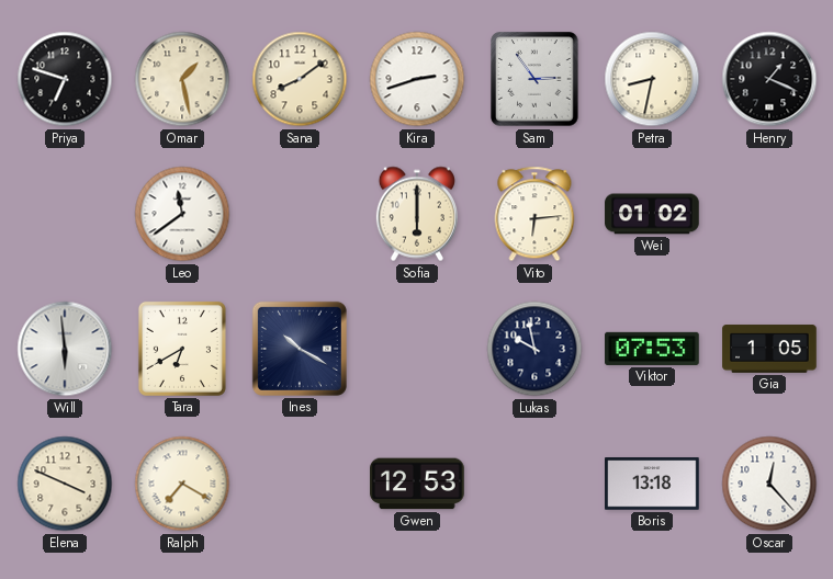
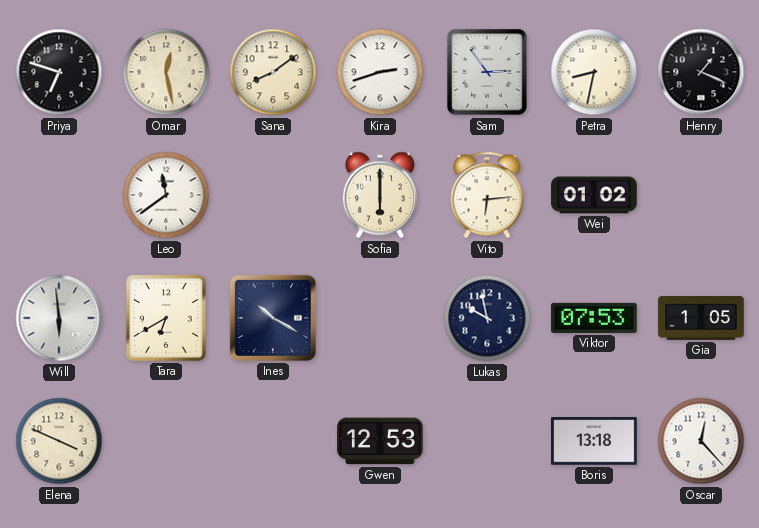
Omar: 1:28 -> 12:28 (166, 72)
Ralph: 7:20 -> none (182, 484)
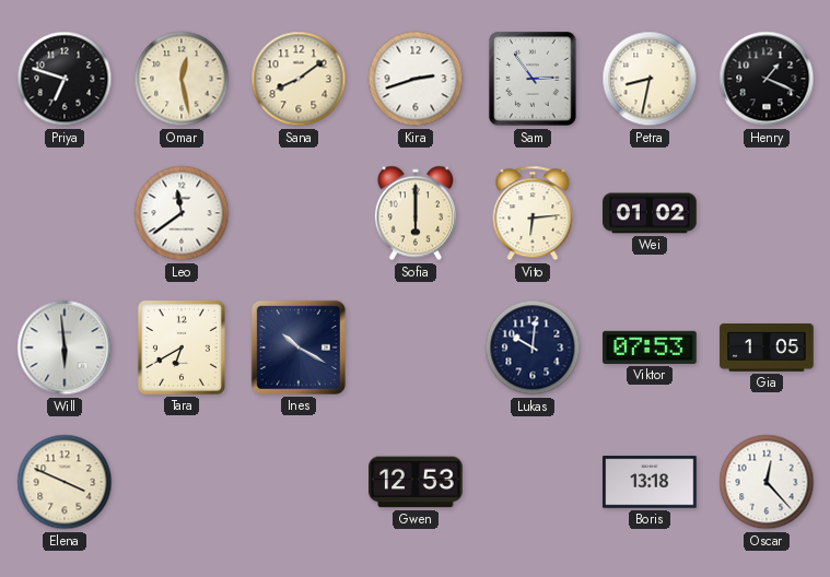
Lukas: 9:58 -> 10:01 (533, 348)
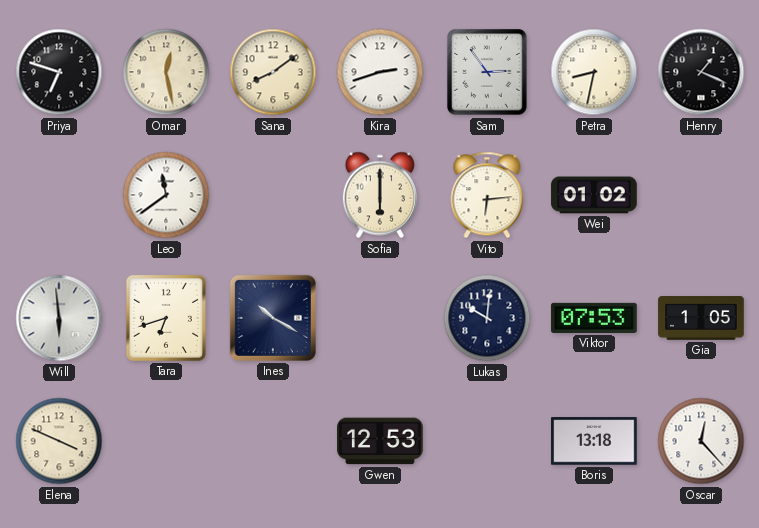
Tara: 6:40 -> 6:42 (166, 318)
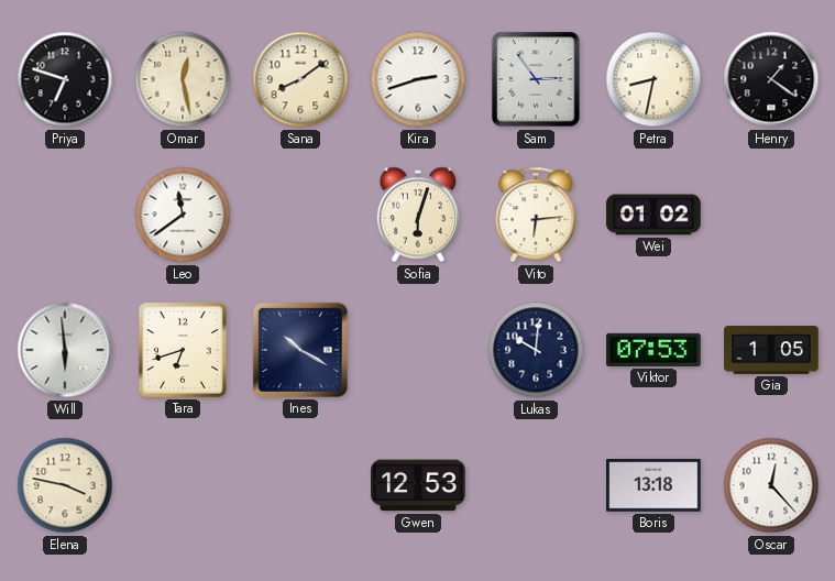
Henry: 1:19 -> 1:21 (771, 79)
Sofia: 6:00 -> 6:03 (418, 215)
Elena: 3:49 -> 3:47 (65, 485)
